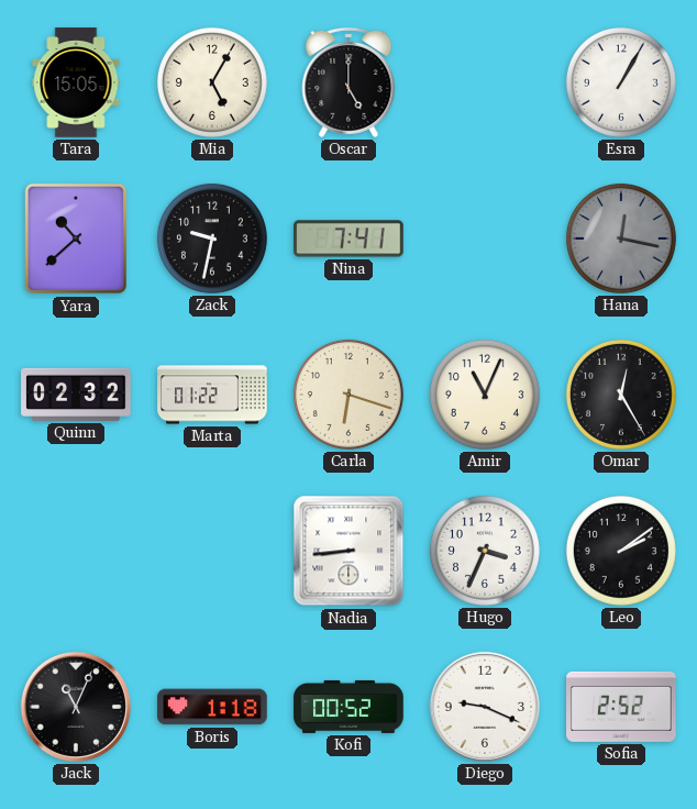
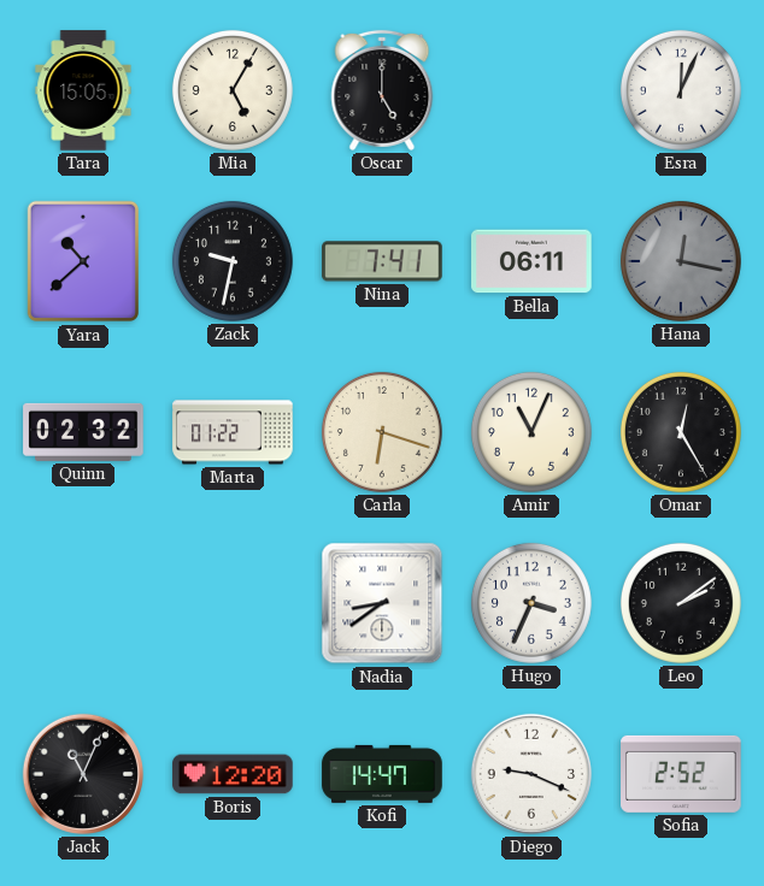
Esra: 1:05 -> 12:04 (681, 90)
Bella: none -> 06:11 (531, 261)
Nadia: 8:44 -> 8:39 (382, 603)
Boris: 1:18 -> 12:20 (233, 774)
Kofi: 00:52 -> 14:47 (382, 774)
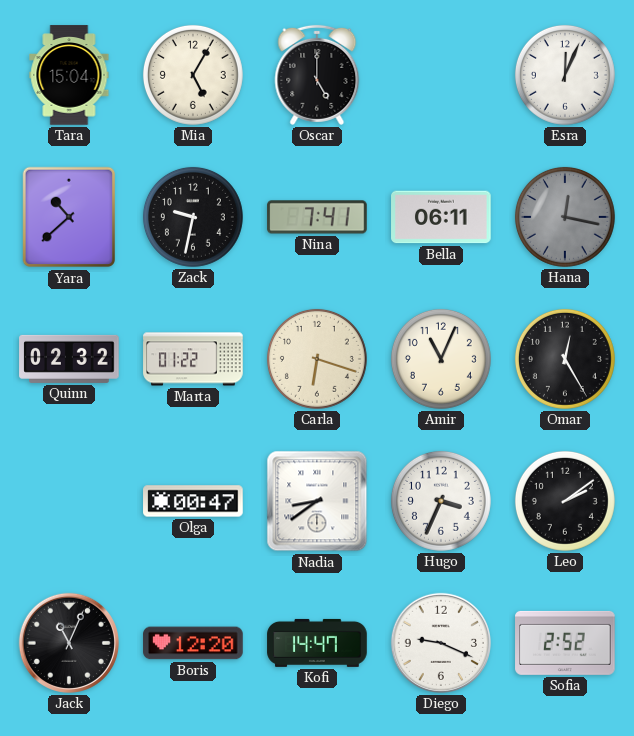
Tara: 15:05 -> 15:04 (69, 75)
Olga: none -> 00:47 (193, 501)
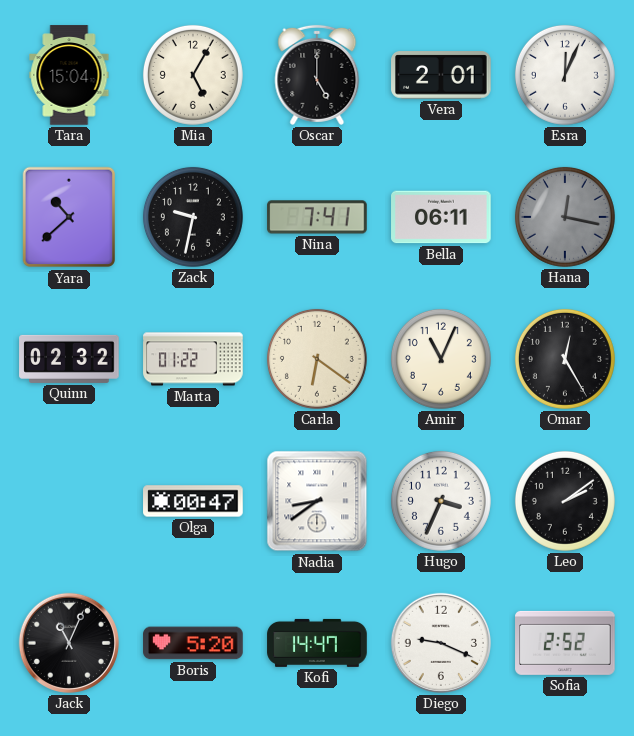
Vera: none -> 2:01 (441, 75)
Carla: 6:18 -> 6:21 (317, 359)
Boris: 12:20 -> 5:20 (193, 643)
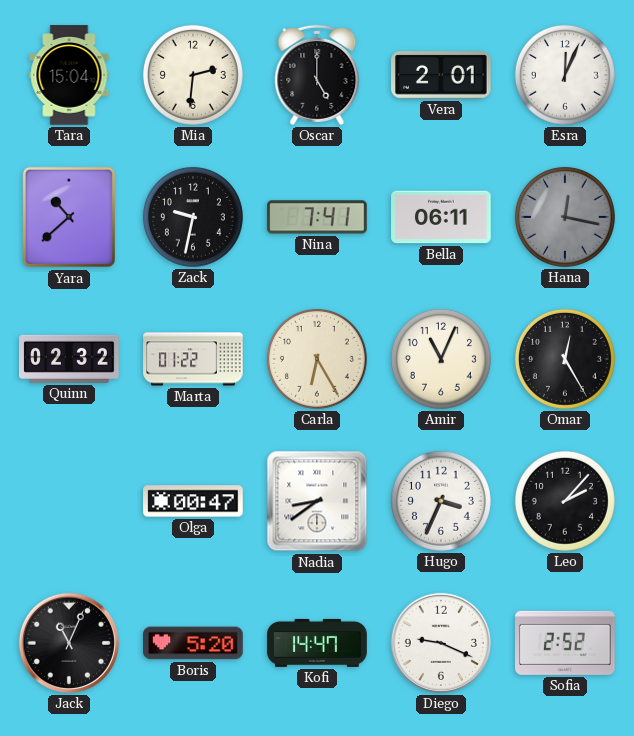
Mia: 5:05 -> 2:31 (193, 75)
Carla: 6:21 -> 6:25 (317, 359)
Leo: 2:09 -> 2:07 (565, 501)
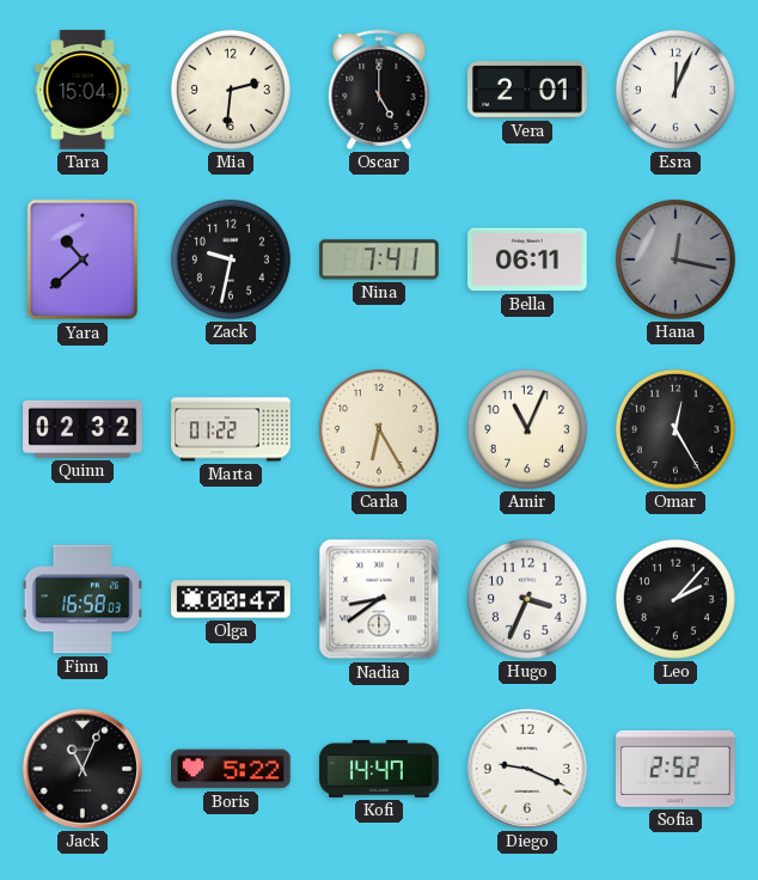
Finn: none -> 16:58 (82, 599)
Boris: 5:20 -> 5:22 (231, 769)
